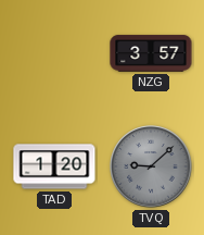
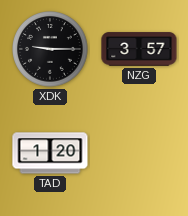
XDK: none -> 9:15 (51, 50)
TVQ: 9:08 -> none (151, 166)
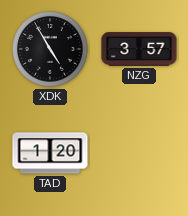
XDK: 9:15 -> 4:55 (51, 50)
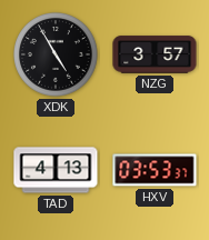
TAD: 1:20 -> 4:13 (56, 170)
HXV: none -> 03:53 (155, 170)
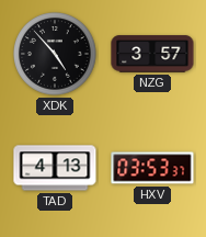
XDK: 4:55 -> 4:53 (56, 55)
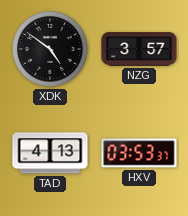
XDK: 4:53 -> 4:51 (51, 50)
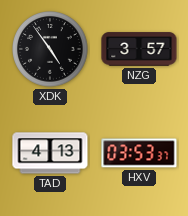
XDK: 4:51 -> 4:54 (51, 50)
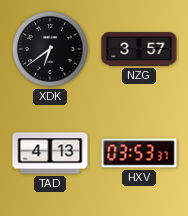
XDK: 4:54 -> 6:39 (51, 50)
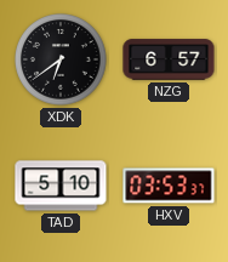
NZG: 3:57 -> 6:57 (169, 59)
TAD: 4:13 -> 5:10 (61, 186)
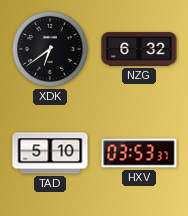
NZG: 6:57 -> 6:32 (139, 49)
